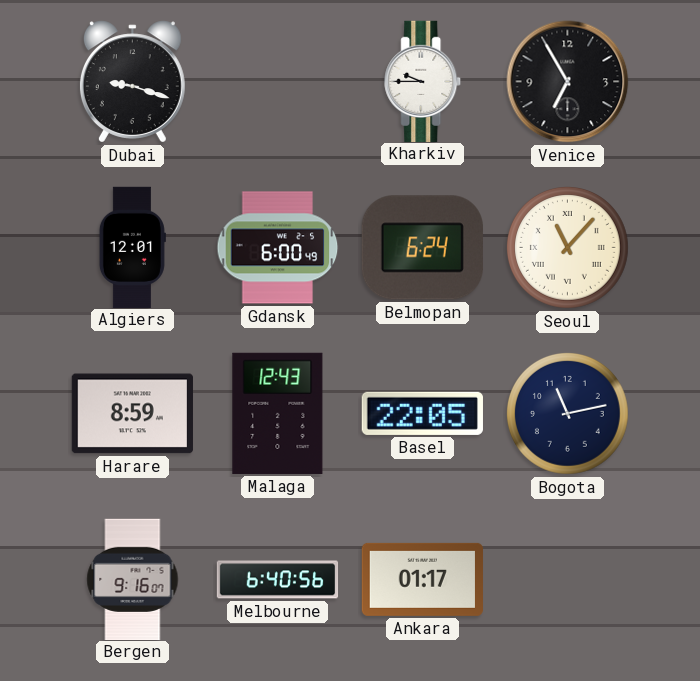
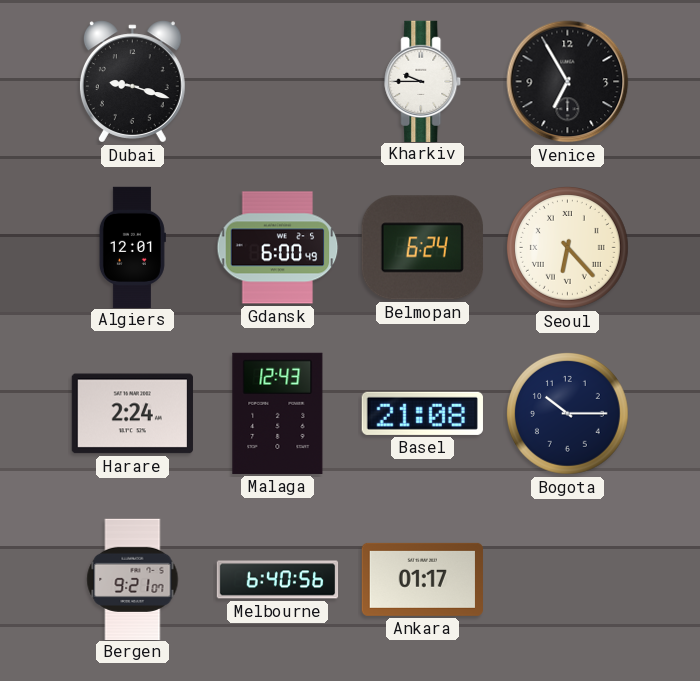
Seoul: 11:07 -> 6:23 (567, 247)
Harare: 8:59 -> 2:24 (132, 414)
Basel: 22:05 -> 21:08 (422, 413)
Bogota: 11:13 -> 10:15 (567, 413)
Bergen: 9:16 -> 9:21 (133, 579)
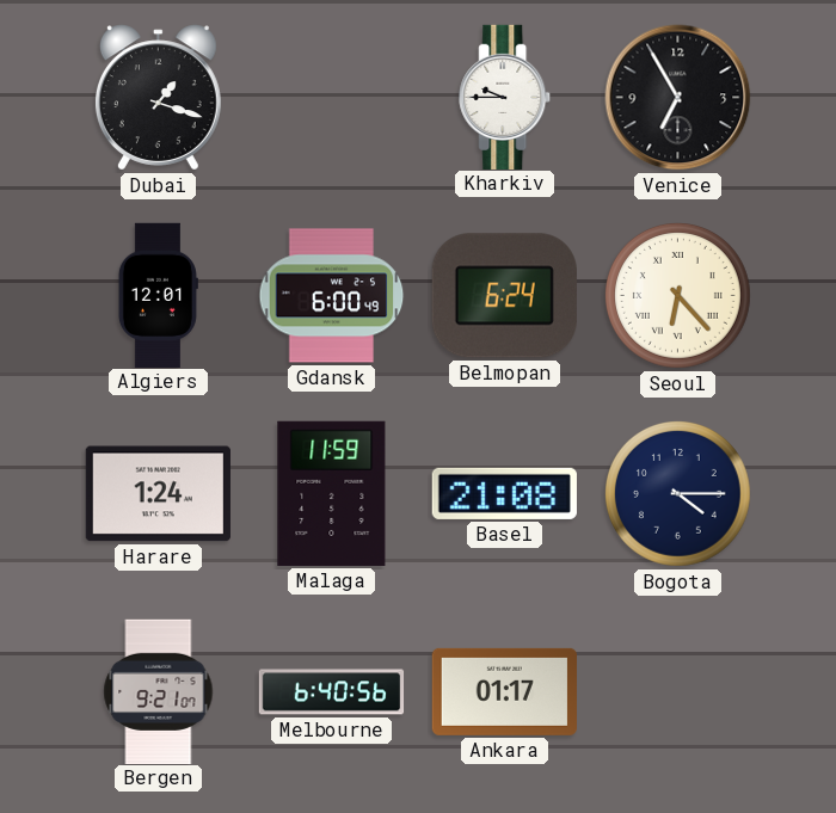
Dubai: 9:18 -> 1:18 (158, 98)
Harare: 2:24 -> 1:24 (158, 494)
Malaga: 12:43 -> 11:59 (332, 493)
Bogota: 10:15 -> 4:15 (677, 493)
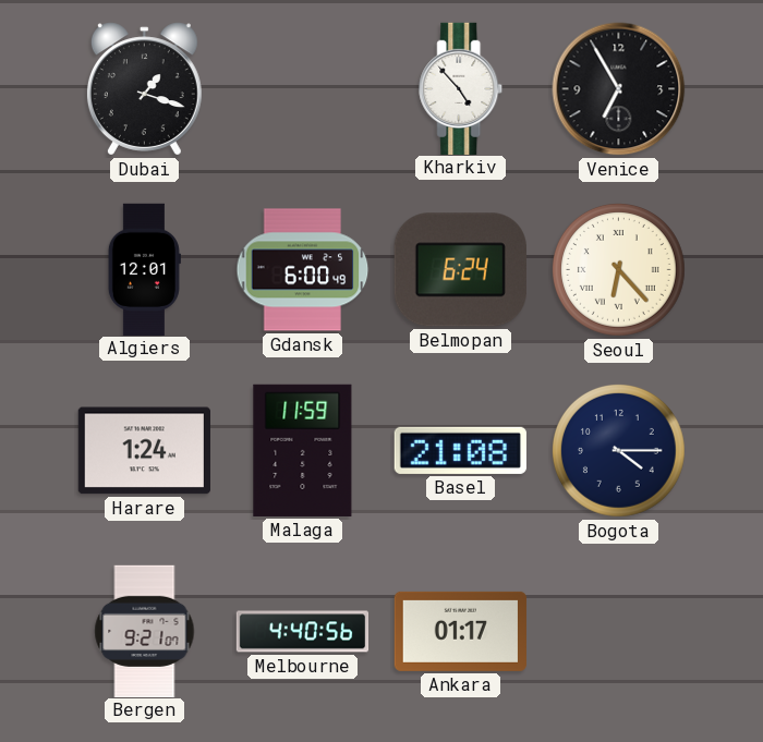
Kharkiv: 9:45 -> 4:53 (461, 88)
Melbourne: 6:40 -> 4:40 (303, 632)
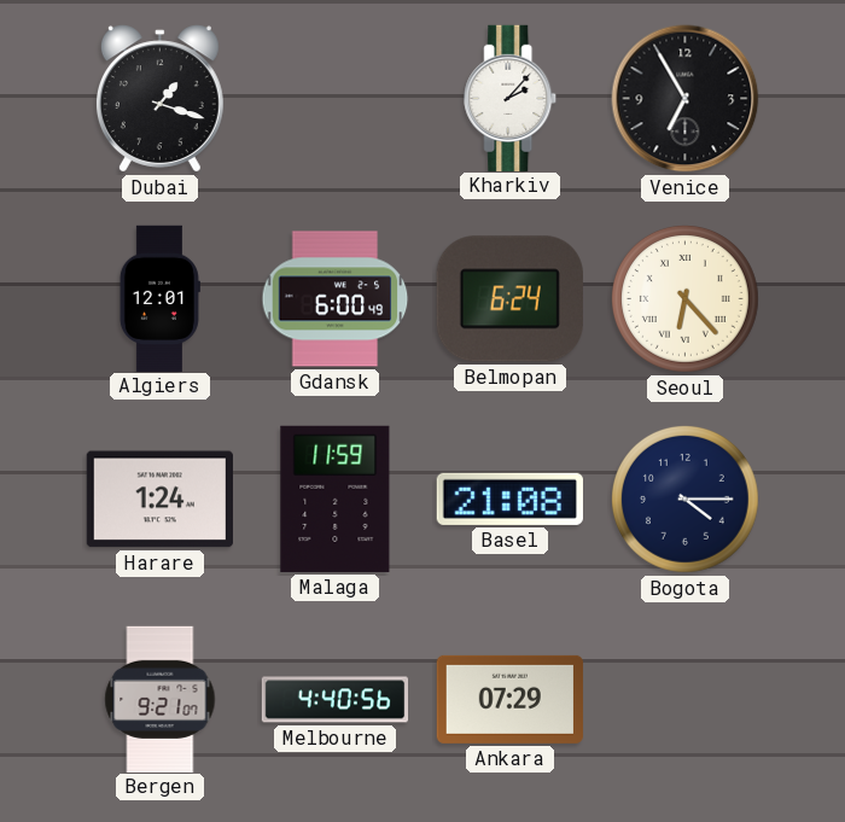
Kharkiv: 4:53 -> 2:07 (511, 98)
Ankara: 01:17 -> 07:29 (509, 699)
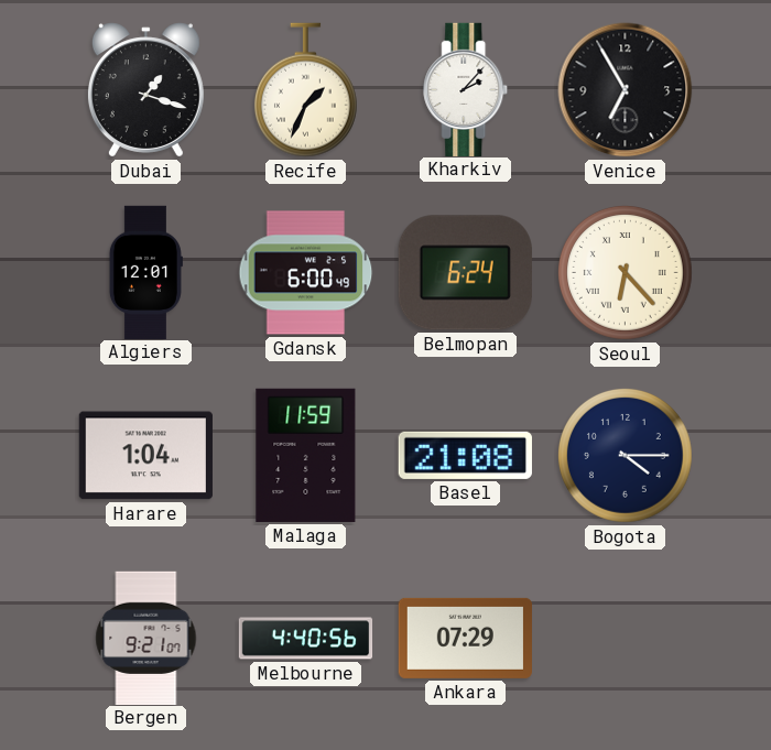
Recife: none -> 1:34 (305, 90)
Harare: 1:24 -> 1:04 (145, 456)
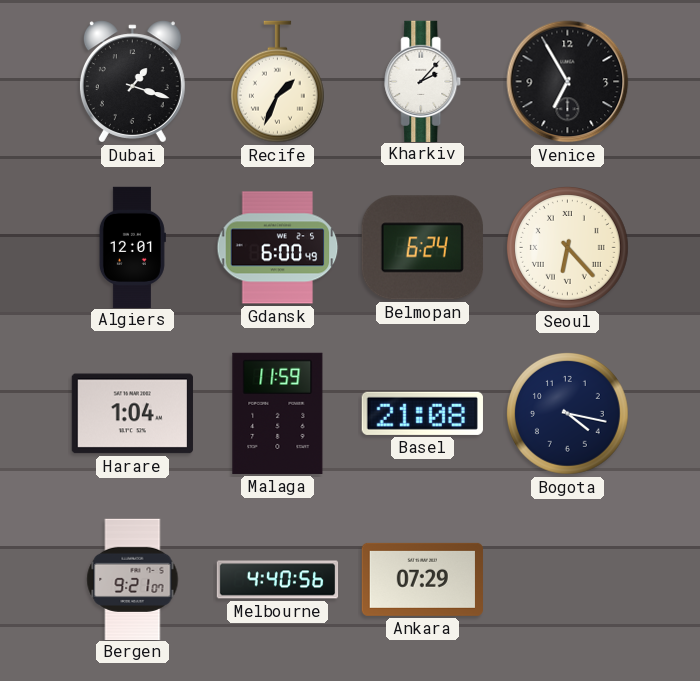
Bogota: 4:15 -> 4:17 (567, 413)
